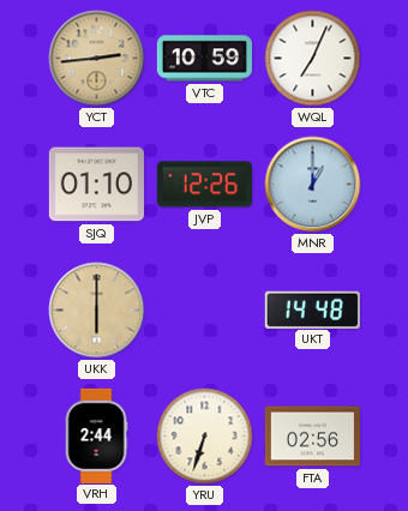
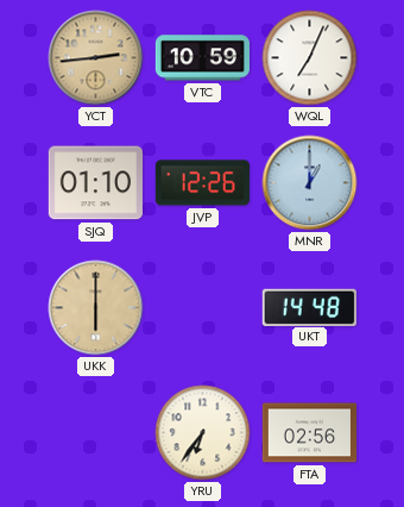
VRH: 2:44 -> none (96, 435)
YRU: 6:33 -> 6:36 (203, 433)
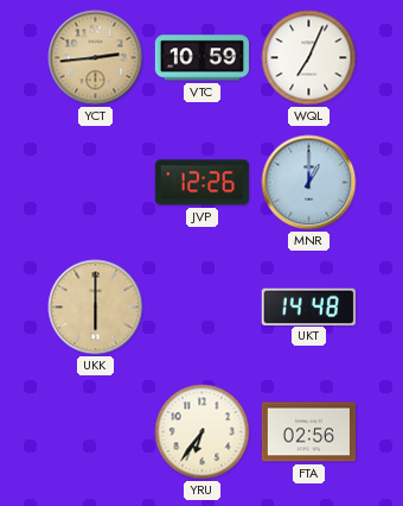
SJQ: 01:10 -> none (95, 183)
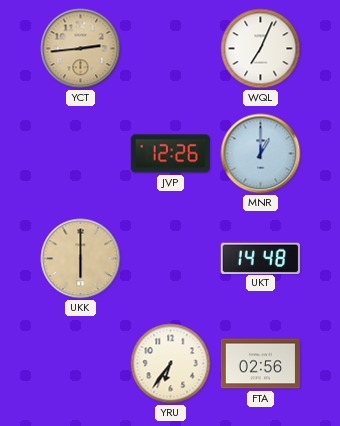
VTC: 10:59 -> none (201, 58)
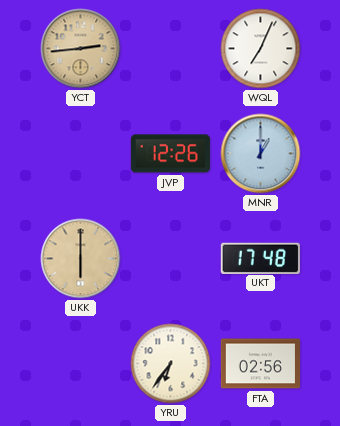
UKT: 14:48 -> 17:48 (260, 258)
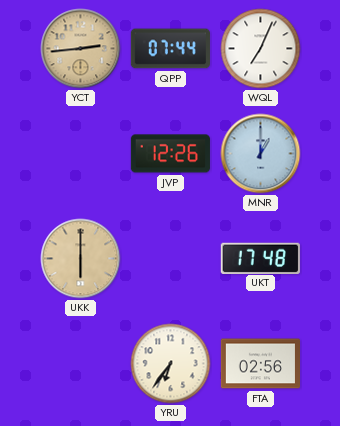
QPP: none -> 07:44 (170, 49)
